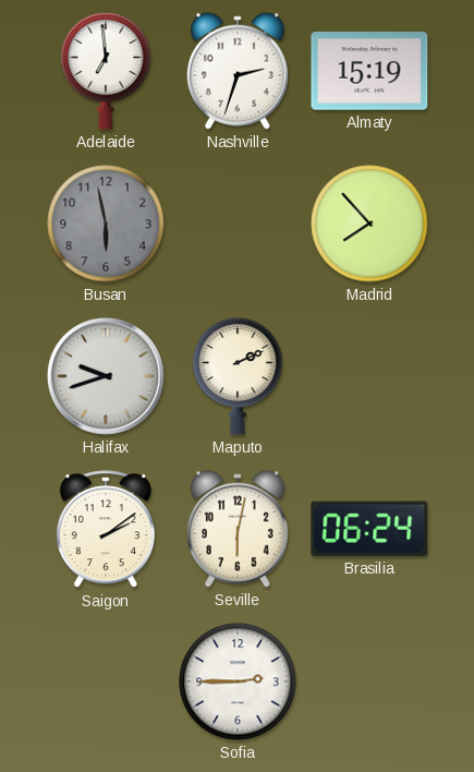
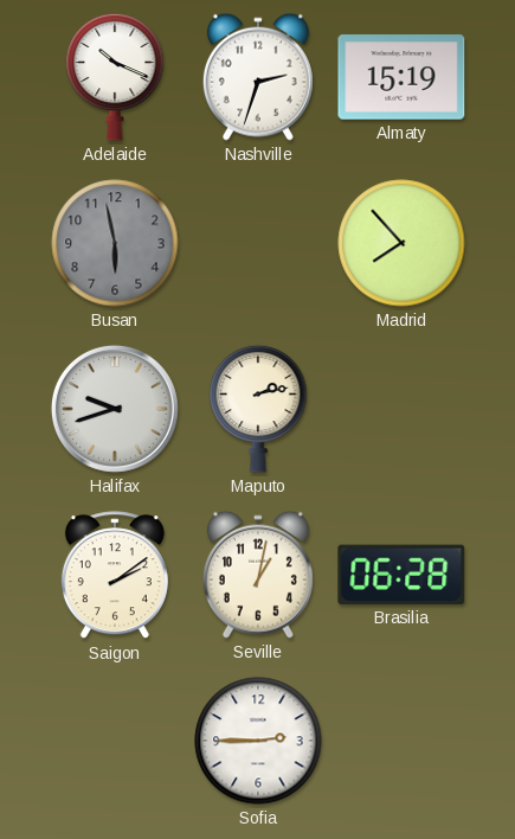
Adelaide: 6:59 -> 10:19 (115, 77)
Maputo: 2:11 -> 2:13 (258, 409)
Seville: 6:02 -> 1:02 (258, 575)
Brasilia: 06:24 -> 06:28 (401, 575)
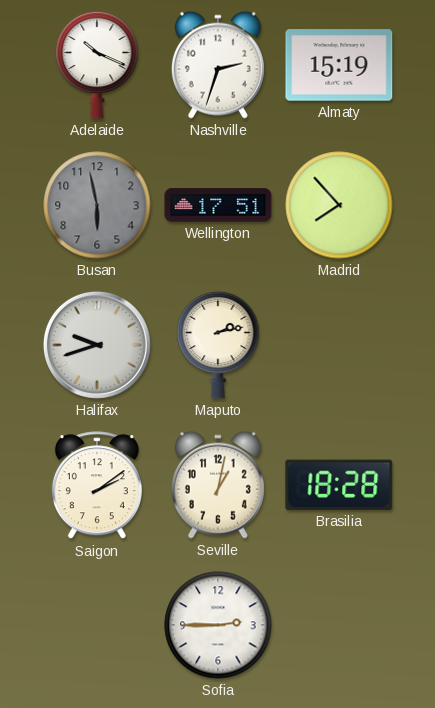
Wellington: none -> 17:51 (218, 205)
Brasilia: 06:28 -> 18:28 (339, 485)
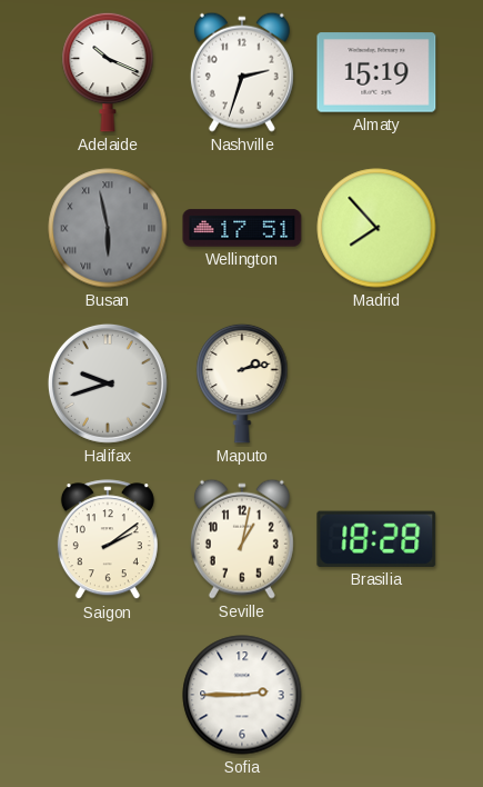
Busan numerals: Arabic -> Roman (108, 228)
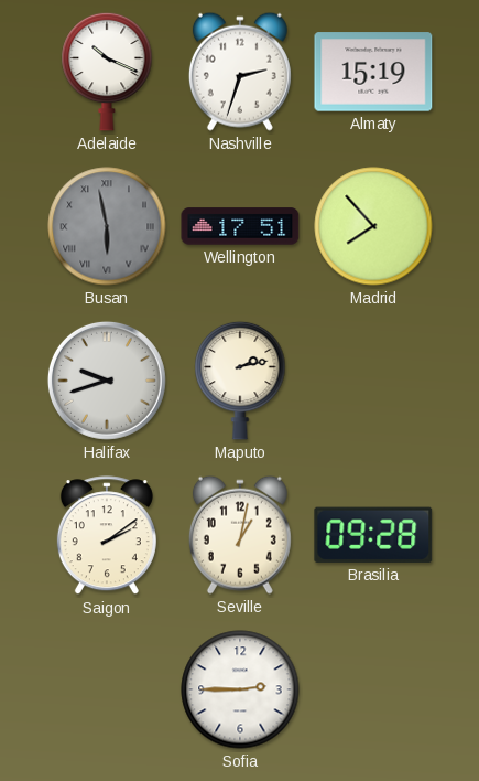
Brasilia: 18:28 -> 09:28 (373, 535)
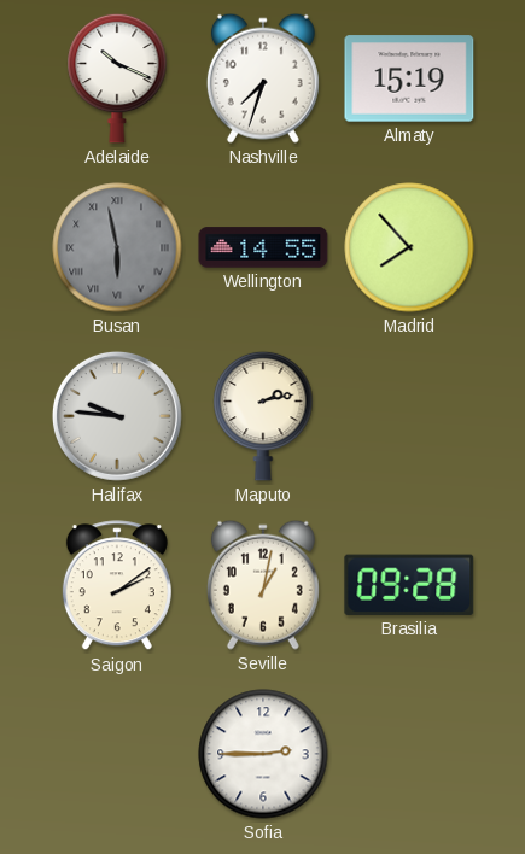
Nashville: 2:33 -> 7:33 (263, 78)
Wellington: 17:51 -> 14:55 (263, 247)
Halifax: 9:42 -> 9:46 (117, 416)
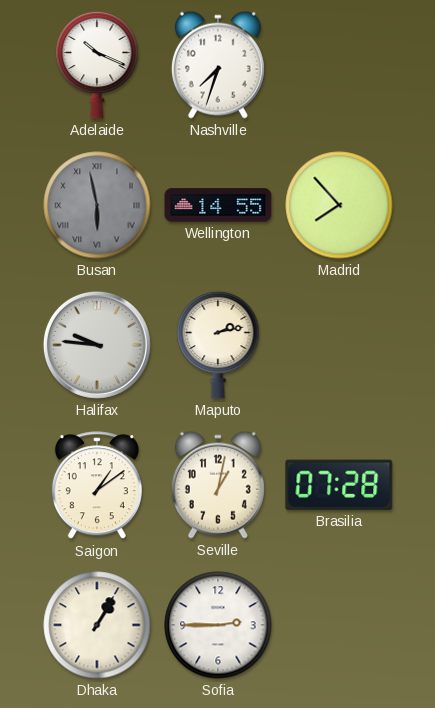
Almaty: 15:19 -> none (409, 78)
Saigon: 2:09 -> 1:09 (97, 486)
Brasilia: 09:28 -> 07:28 (339, 485)
Dhaka: none -> 1:05 (97, 625)
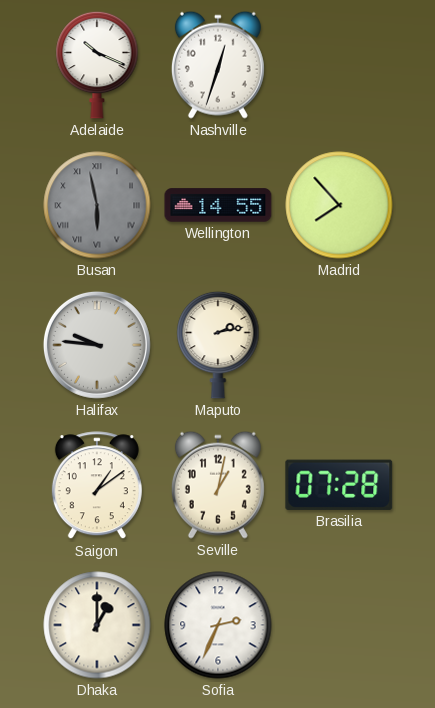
Nashville: 7:33 -> 12:33 (218, 65)
Dhaka: 1:05 -> 1:00 (97, 625)
Sofia: 2:45 -> 2:34 (218, 625)
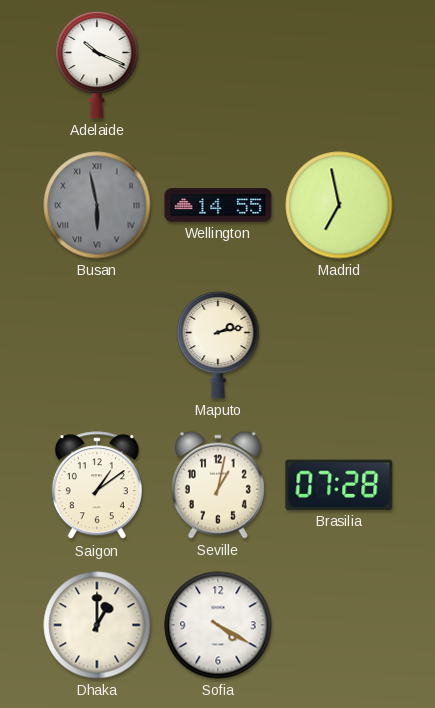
Nashville: 12:33 -> none (218, 65)
Madrid: 7:53 -> 6:58 (339, 205)
Halifax: 9:46 -> none (97, 345)
Sofia: 2:34 -> 4:20 (218, 625)
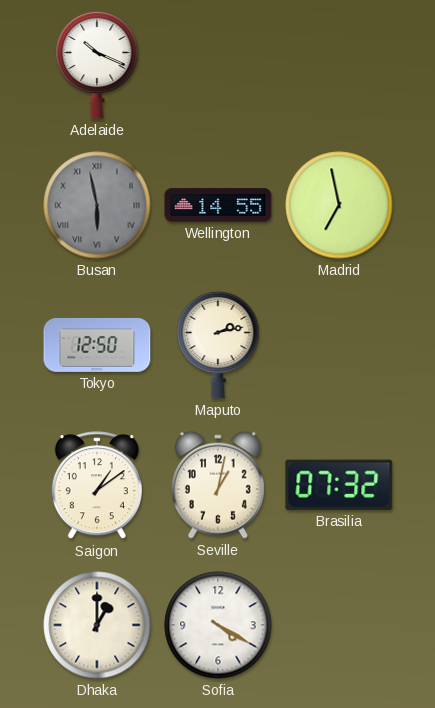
Tokyo: none -> 12:50 (97, 345)
Brasilia: 07:28 -> 07:32 (339, 485)
